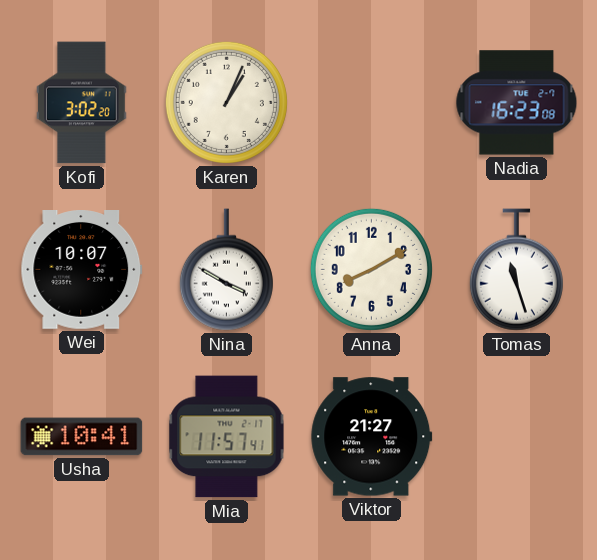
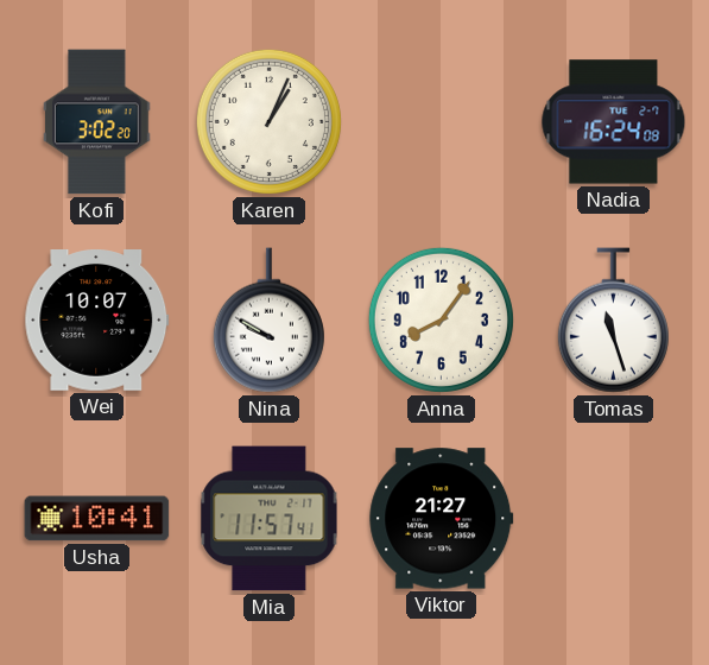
Nadia: 16:23 -> 16:24 (614, 122)
Nina: 3:50 -> 9:50 (268, 321)
Anna: 8:10 -> 8:06 (441, 319)
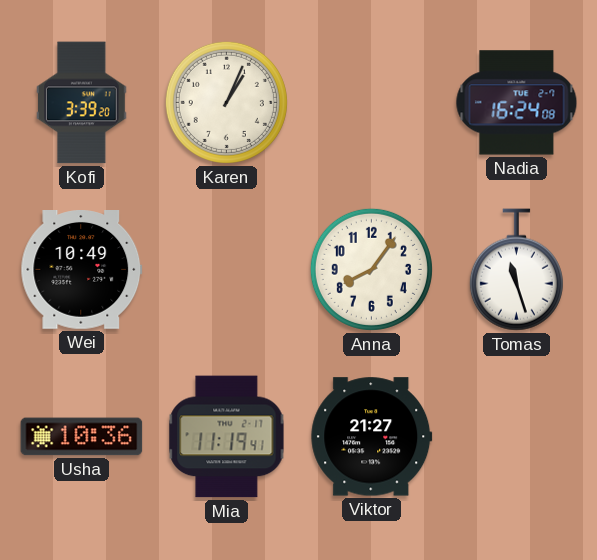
Kofi: 3:02 -> 3:39 (82, 103)
Wei: 10:07 -> 10:49 (82, 270)
Nina: 9:50 -> none (268, 321)
Usha: 10:41 -> 10:36 (82, 437)
Mia: 11:57 -> 11:19 (227, 437)
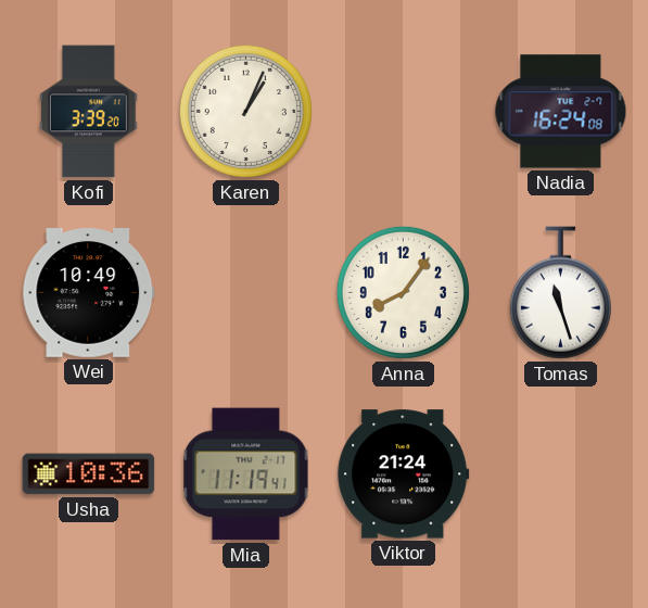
Viktor: 21:27 -> 21:24 (404, 474)
